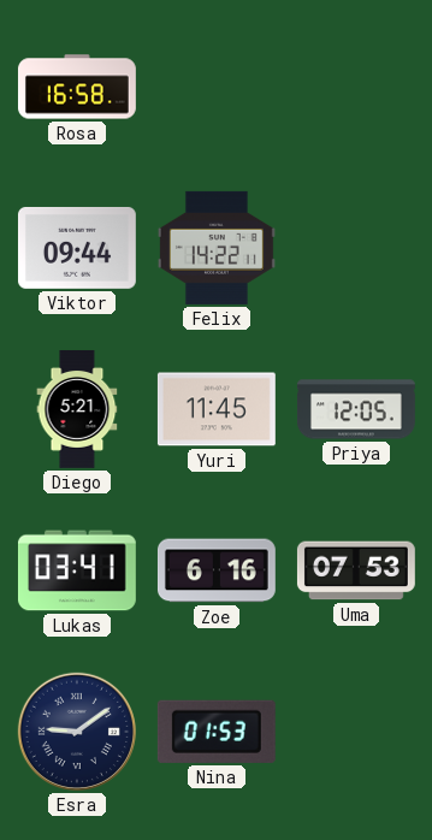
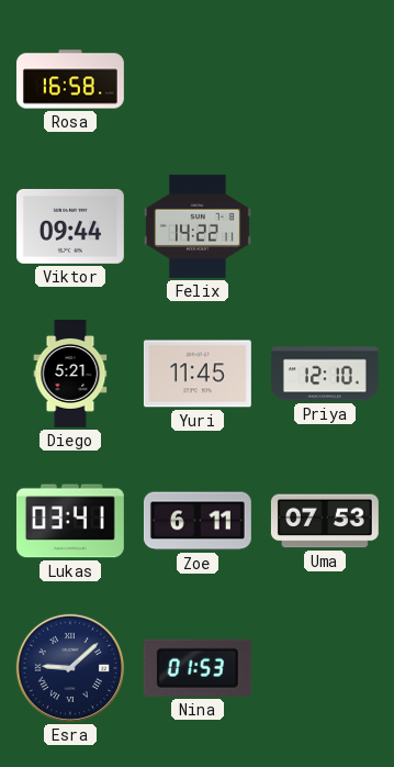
Priya: 12:05 -> 12:10 (325, 374)
Zoe: 6:16 -> 6:11 (198, 521)
Esra: 9:09 -> 9:08 (70, 668)
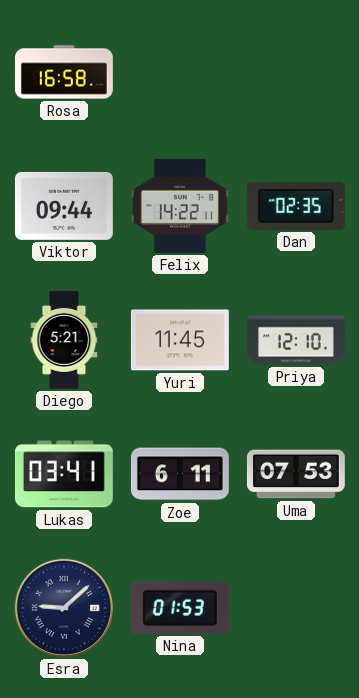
Dan: none -> 02:35 (296, 206)
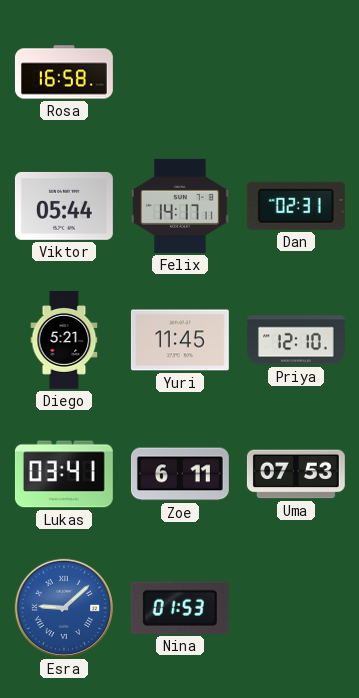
Viktor: 09:44 -> 05:44 (64, 206)
Felix: 14:22 -> 14:17 (180, 206)
Dan: 02:35 -> 02:31 (296, 206)
Esra dial: navy -> blue (64, 608)
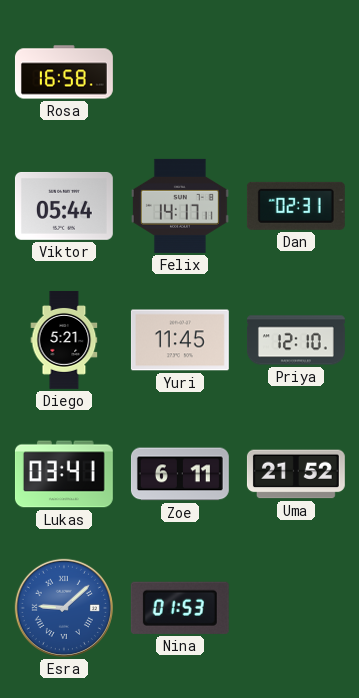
Uma: 07:53 -> 21:52 (296, 474)
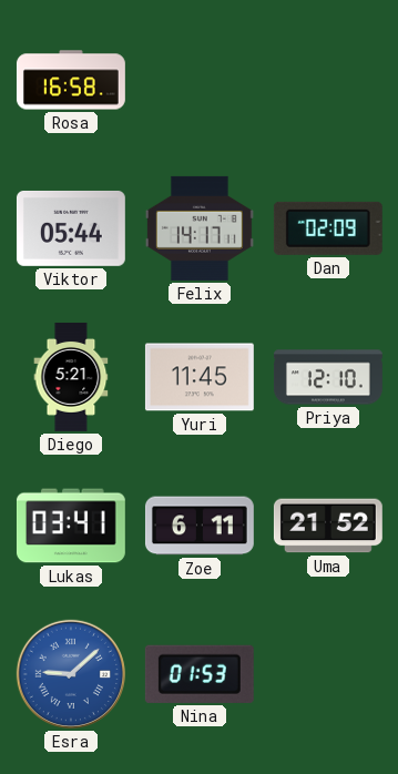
Dan: 02:31 -> 02:09 (328, 228)
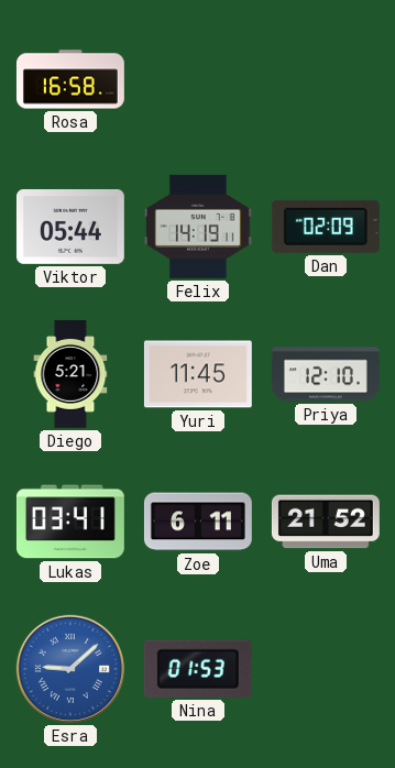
Felix: 14:17 -> 14:19 (198, 227)
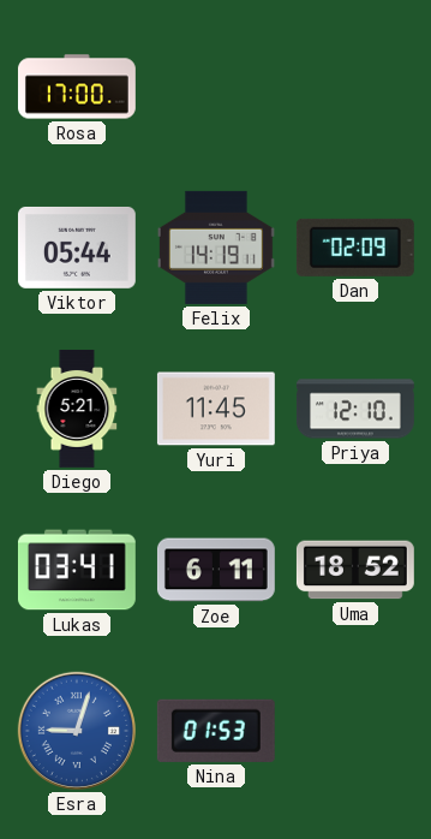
Rosa: 16:58 -> 17:00 (77, 87)
Uma: 21:52 -> 18:52 (355, 570)
Esra: 9:08 -> 9:03 (77, 731)
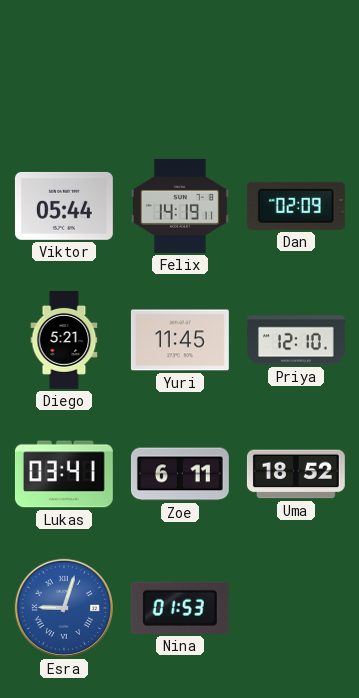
Rosa: 17:00 -> none (77, 87)
